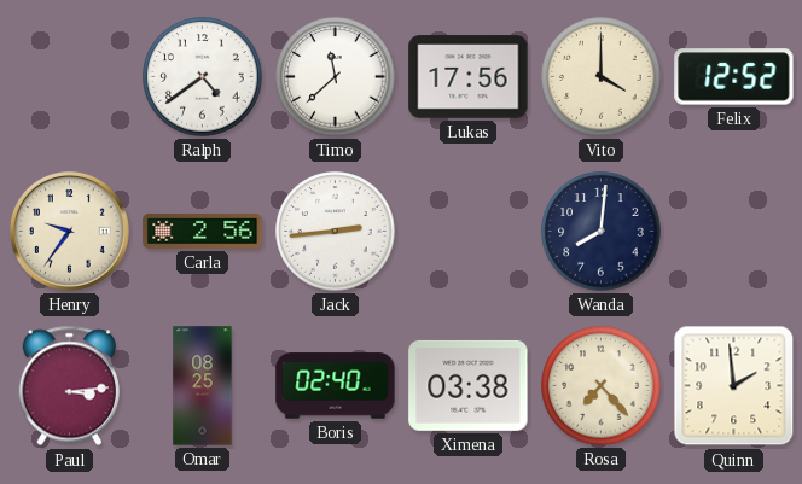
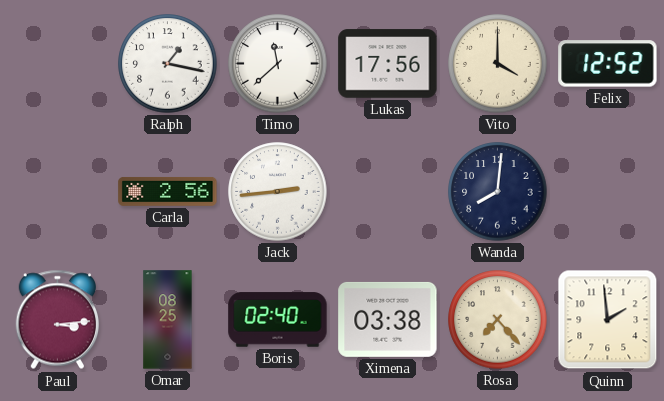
Ralph: 4:39 -> 1:17 (168, 64)
Henry: 9:36 -> none (70, 232)
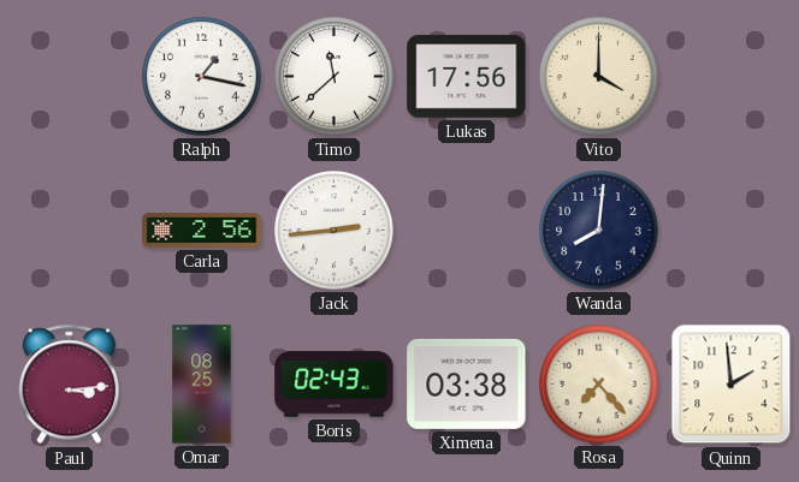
Felix: 12:52 -> none (608, 64)
Boris: 02:40 -> 02:43 (335, 385)
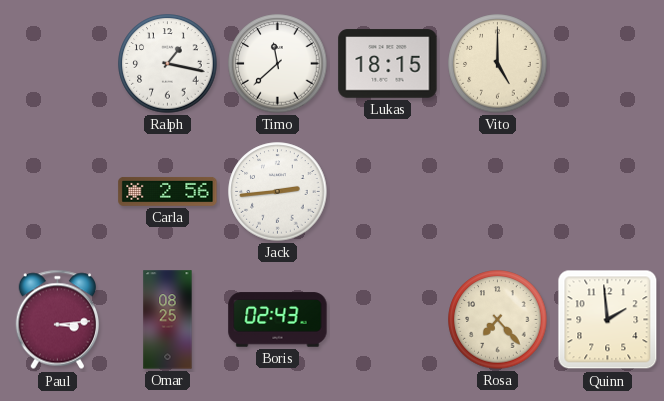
Lukas: 17:56 -> 18:15 (388, 64)
Vito: 4:00 -> 5:00 (498, 64)
Wanda: 8:01 -> none (599, 231)
Ximena: 03:38 -> none (467, 383)
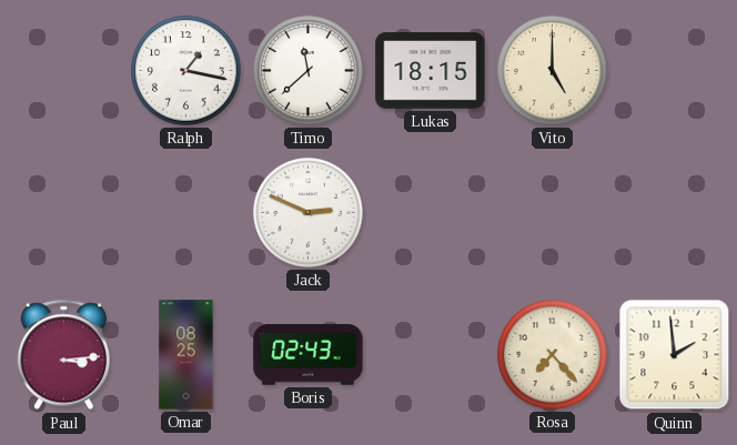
Carla: 2:56 -> none (168, 191)
Jack: 2:44 -> 2:49 (309, 213)
